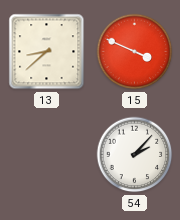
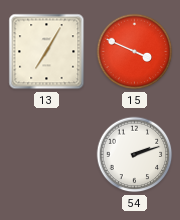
13: 8:38 -> 7:05 (47, 52)
54: 2:07 -> 2:12 (135, 155)
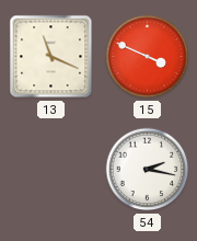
13: 7:05 -> 11:19 (51, 57)
54: 2:12 -> 2:17 (148, 170)
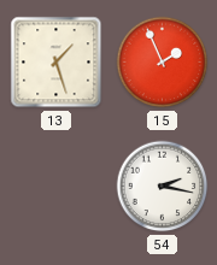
13: 11:19 -> 1:27 (57, 63)
15: 3:49 -> 1:56 (163, 63)
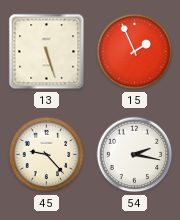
13: 1:27 -> 5:27 (47, 52)
45: none -> 9:23 (47, 155)
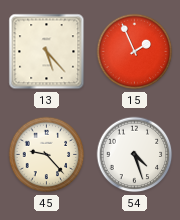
13: 5:27 -> 5:23 (47, 52)
54: 2:17 -> 4:27 (135, 155)
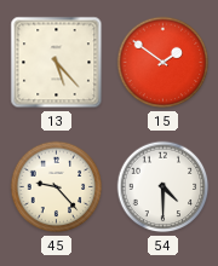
15: 1:56 -> 1:51 (163, 63)
54: 4:27 -> 4:30 (163, 187)
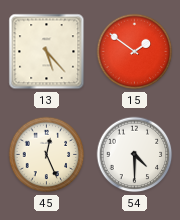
45: 9:23 -> 12:26 (47, 155)
